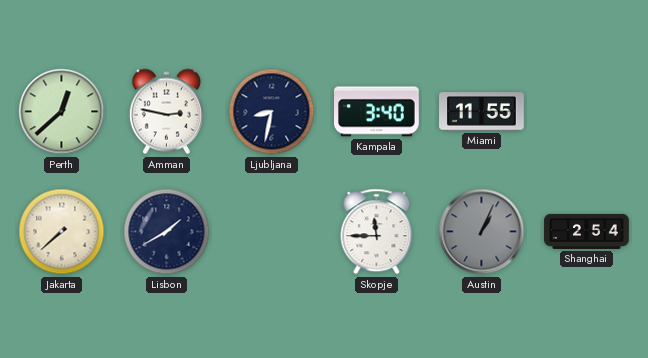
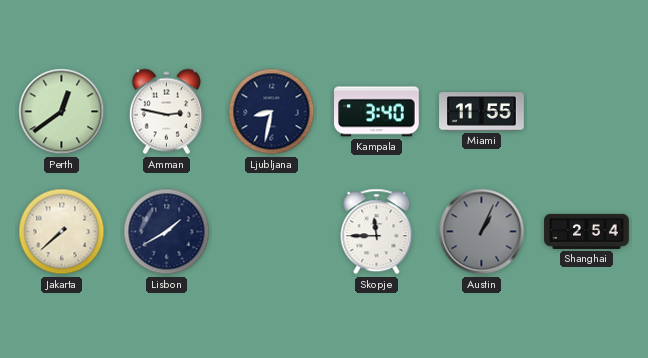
Perth: 12:38 -> 12:39 (62, 112)
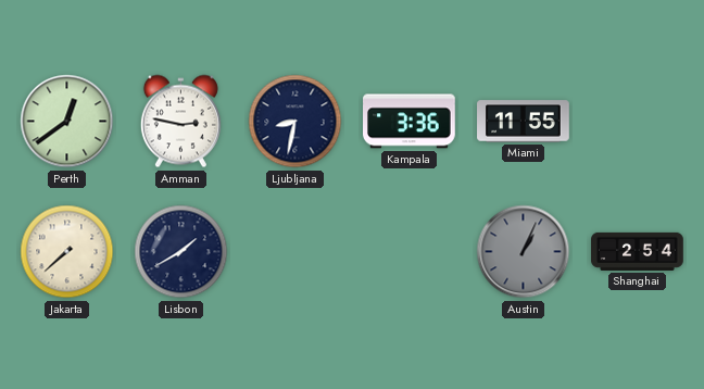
Kampala: 3:40 -> 3:36 (410, 122)
Skopje: 11:45 -> none (377, 232)
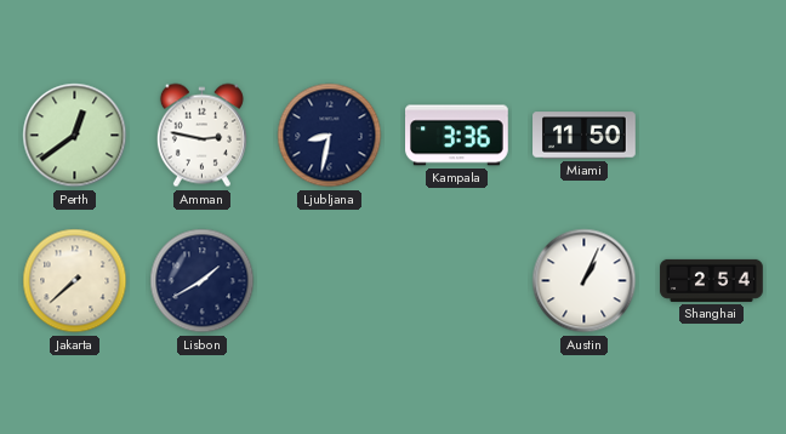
Miami: 11:55 -> 11:50 (585, 136)
Austin dial: grey -> white (585, 281)
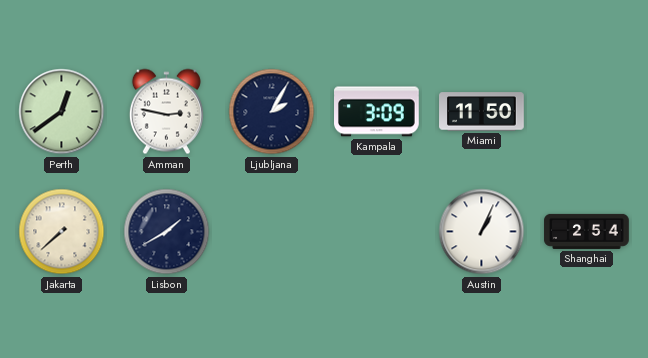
Ljubljana: 8:32 -> 2:05 (272, 112)
Kampala: 3:36 -> 3:09 (377, 112)
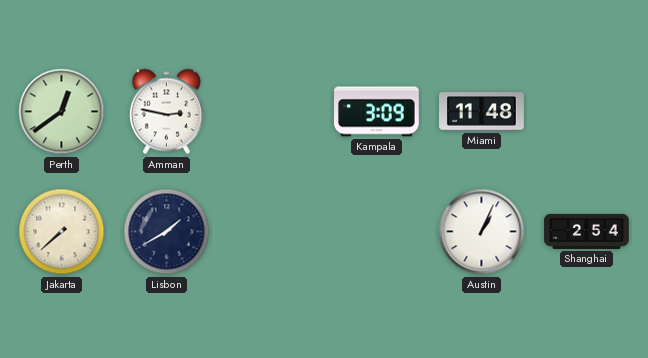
Ljubljana: 2:05 -> none (272, 112)
Miami: 11:50 -> 11:48 (482, 112)
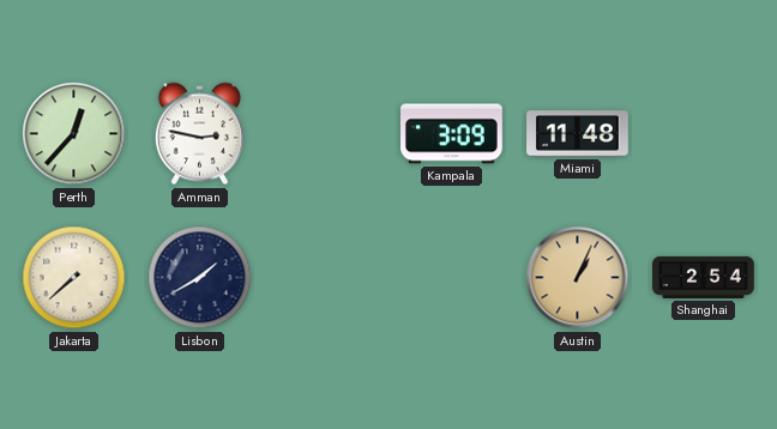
Perth: 12:39 -> 12:37 (74, 134)
Austin dial: white -> champagne (578, 278)
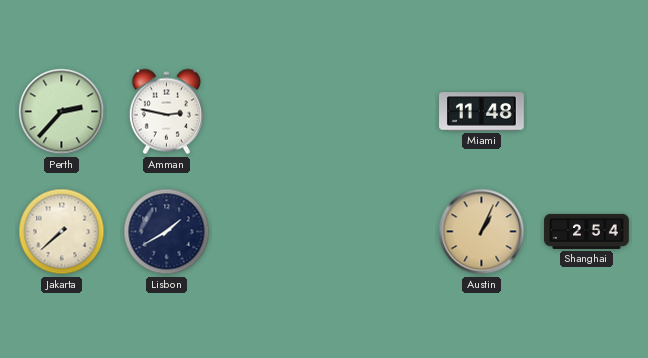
Perth: 12:37 -> 2:37 (62, 112)
Kampala: 3:09 -> none (452, 134)
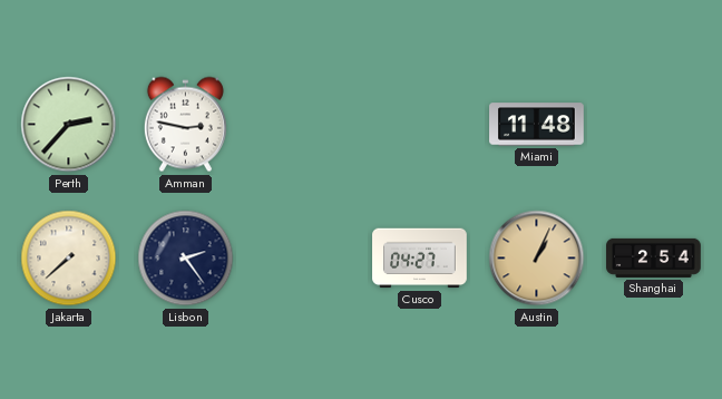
Lisbon: 1:40 -> 2:24 (186, 259)
Cusco: none -> 04:27 (420, 259)
